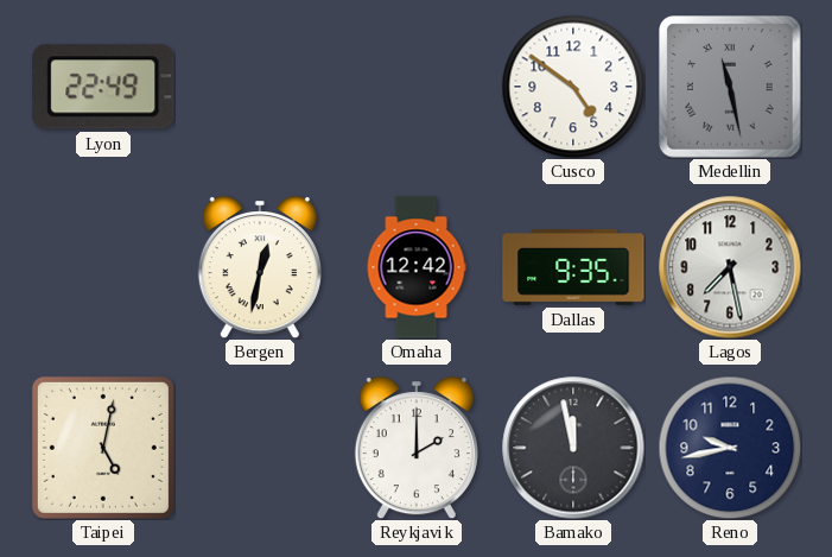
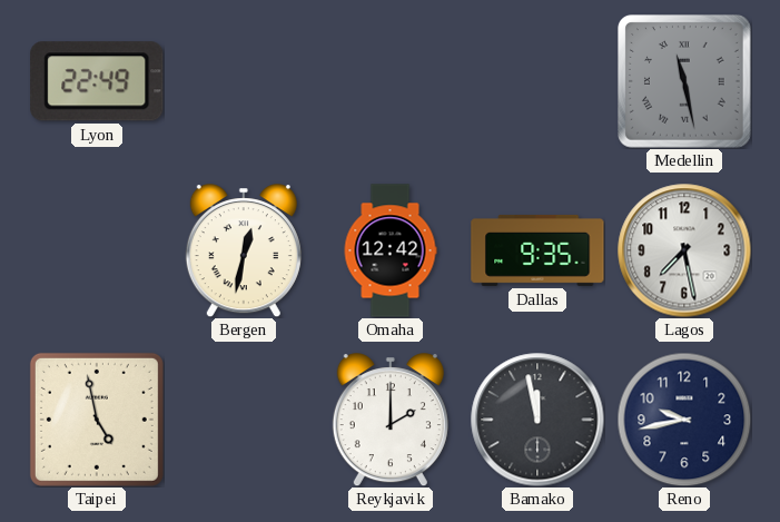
Cusco: 4:51 -> none (573, 87)
Taipei: 5:02 -> 4:58 (97, 420)
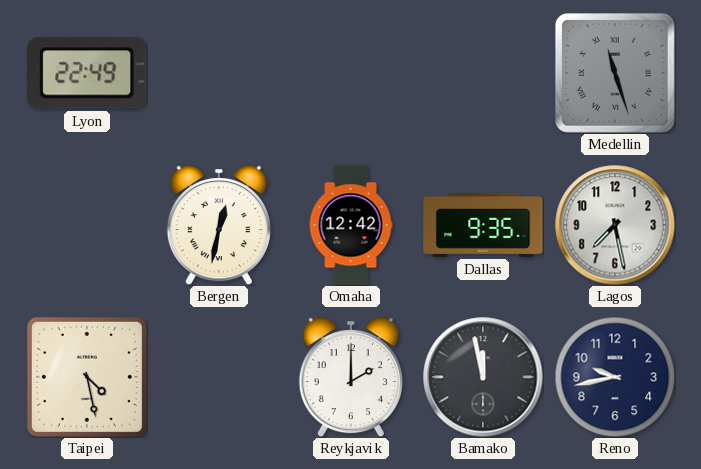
Medellin: 11:28 -> 11:27 (616, 74)
Taipei: 4:58 -> 4:28 (87, 377)
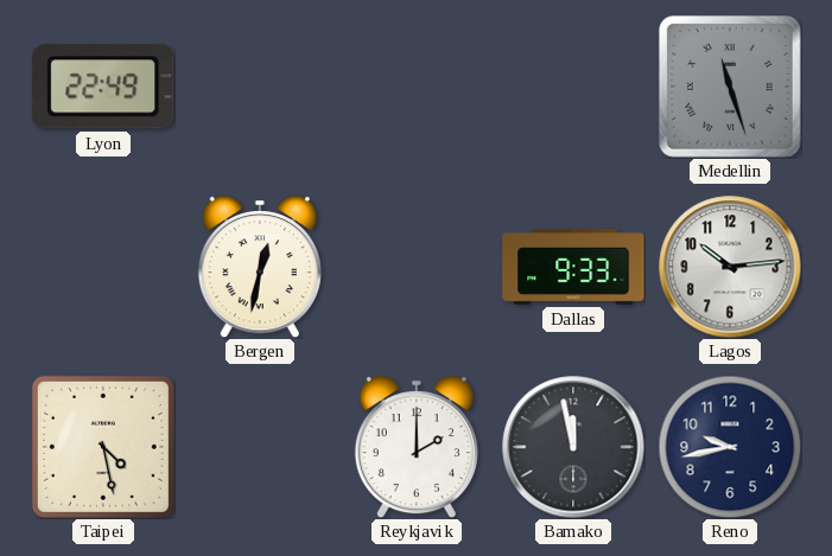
Omaha: 12:42 -> none (351, 225)
Dallas: 9:35 -> 9:33 (573, 267)
Lagos: 7:28 -> 10:14 (730, 267)
